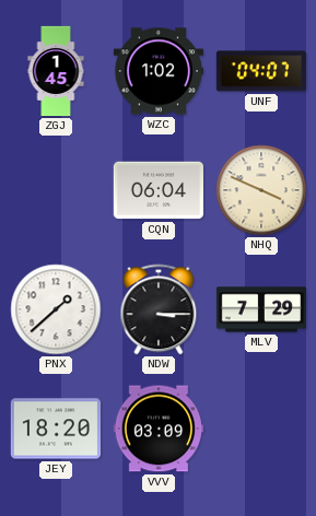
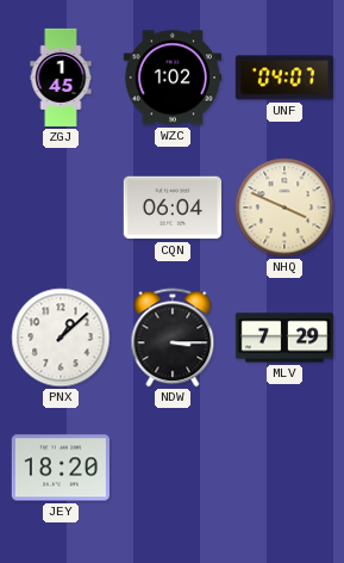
PNX: 1:38 -> 1:08 (61, 338)
VVV: 03:09 -> none (159, 429)
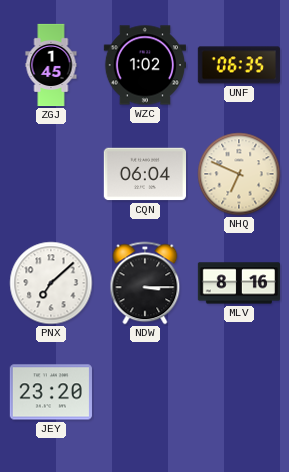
UNF: 04:07 -> 06:35 (239, 65)
NHQ: 3:49 -> 6:49 (239, 174)
PNX: 1:08 -> 7:08 (51, 283)
MLV: 7:29 -> 8:16 (238, 283)
JEY: 18:20 -> 23:20 (51, 392)
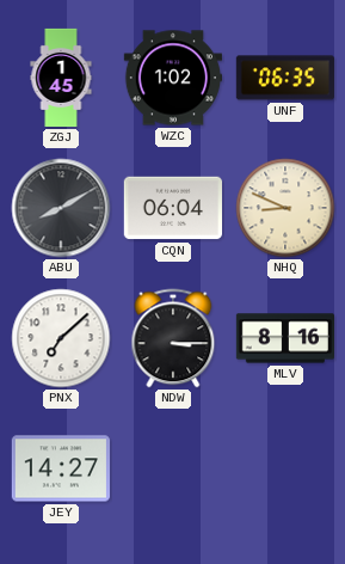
ABU: none -> 8:10 (61, 208)
NHQ: 6:49 -> 8:49 (285, 208)
JEY: 23:20 -> 14:27 (61, 468)
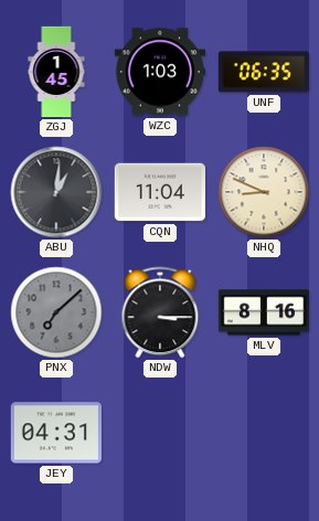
WZC: 1:02 -> 1:03 (159, 72)
ABU: 8:10 -> 1:01 (56, 192)
CQN: 06:04 -> 11:04 (159, 192)
PNX dial: white -> grey (56, 312)
JEY: 14:27 -> 04:31 (56, 433)
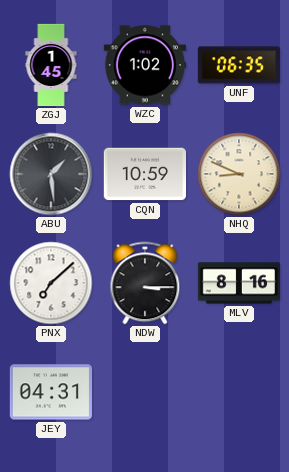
WZC: 1:03 -> 1:02 (144, 65)
ABU: 1:01 -> 1:29 (51, 174)
CQN: 11:04 -> 10:59 (144, 174)
PNX dial: grey -> white (51, 283)
